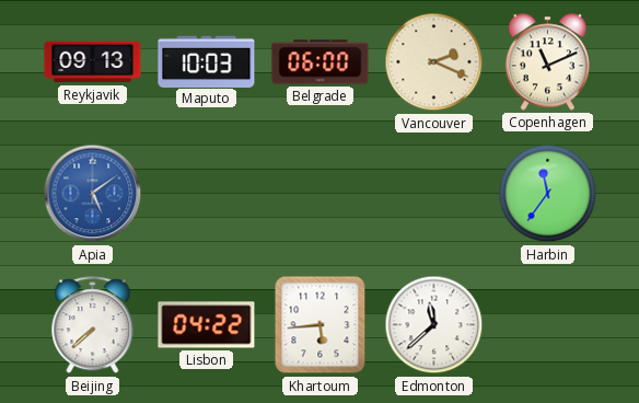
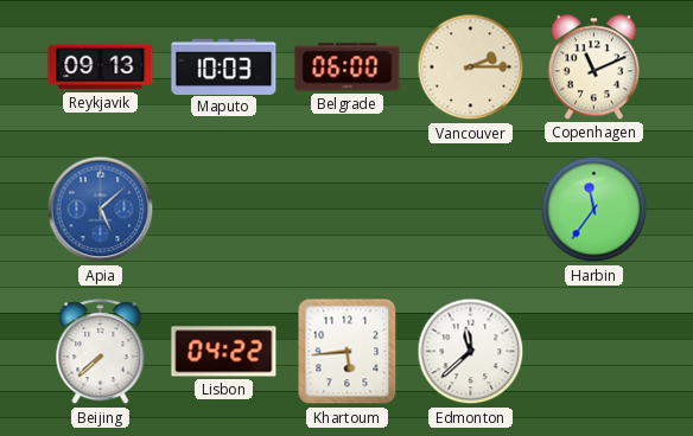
Vancouver: 2:19 -> 2:15 (471, 68)
Apia: 5:09 -> 5:08 (101, 210)
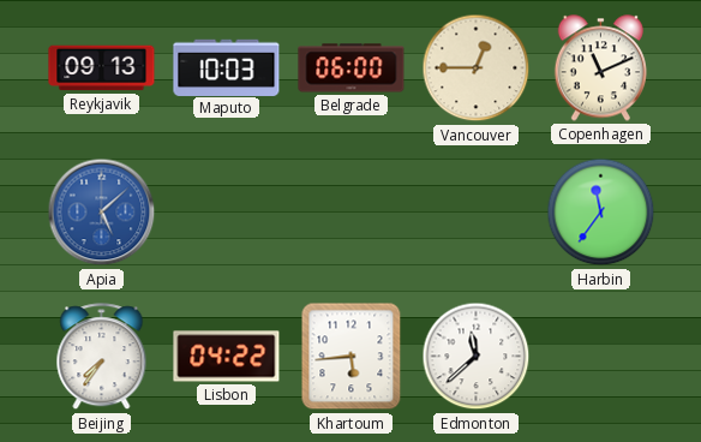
Vancouver: 2:15 -> 12:45 (477, 68)
Beijing: 7:38 -> 7:36 (102, 357)
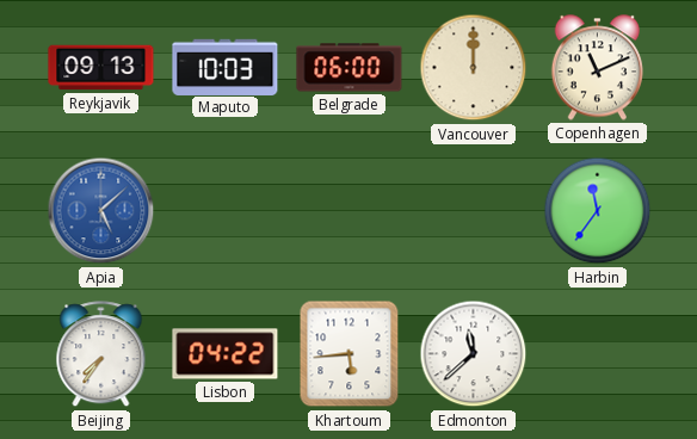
Vancouver: 12:45 -> 12:00 (474, 68)
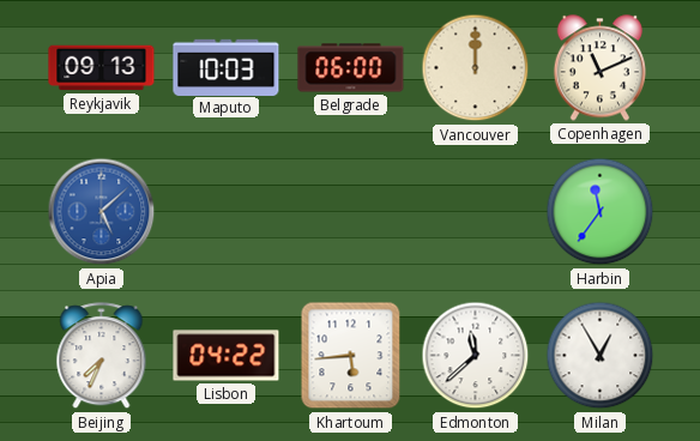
Beijing: 7:36 -> 7:34 (102, 356)
Milan: none -> 12:55 (601, 356)
